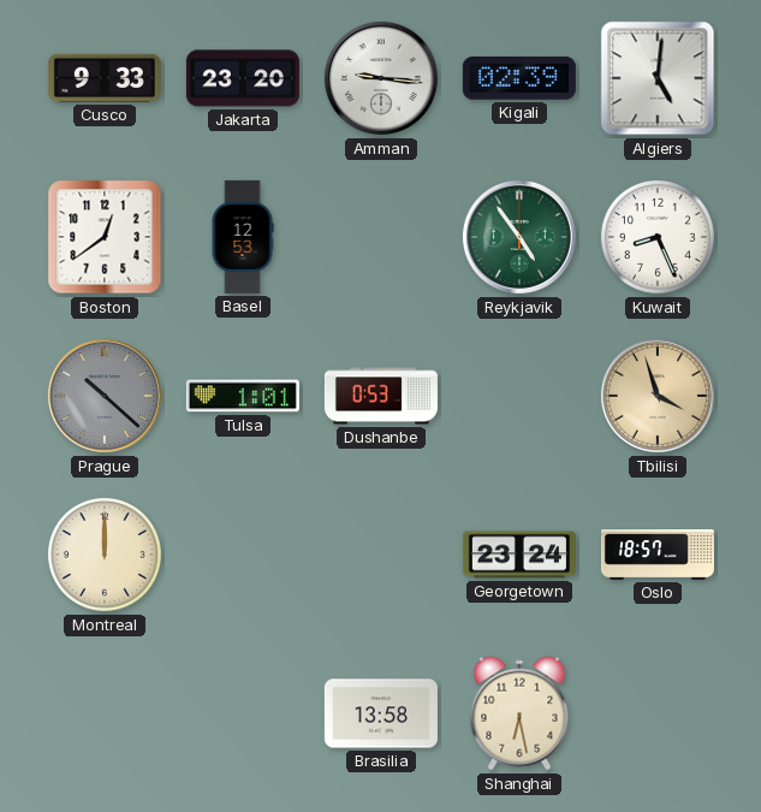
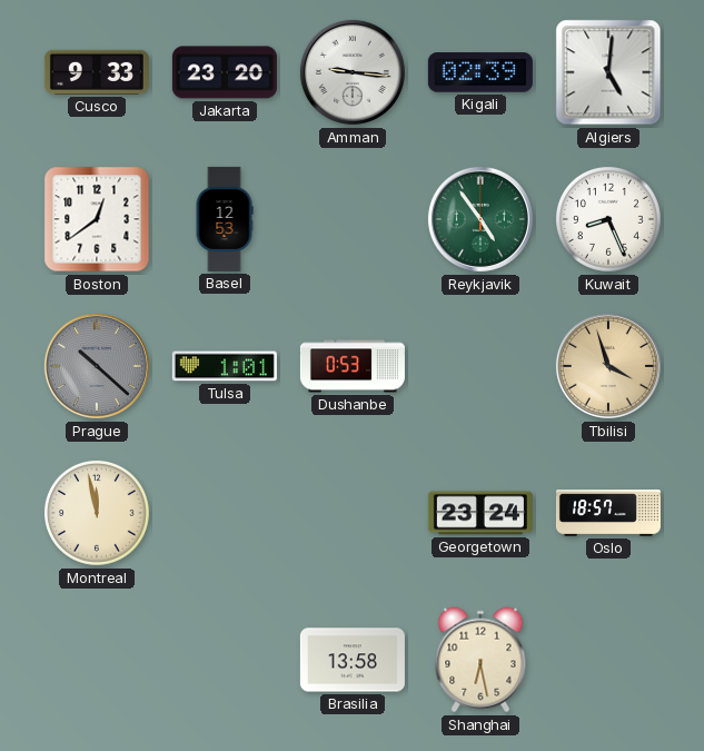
Montreal: 12:00 -> 11:58 (97, 513)
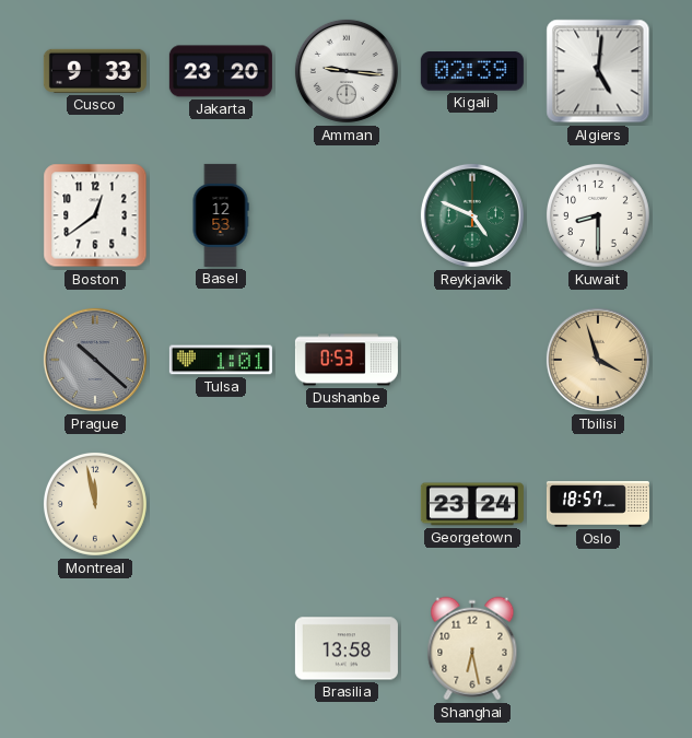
Reykjavik: 4:54 -> 4:49 (472, 215)
Kuwait: 8:26 -> 8:30 (598, 215)
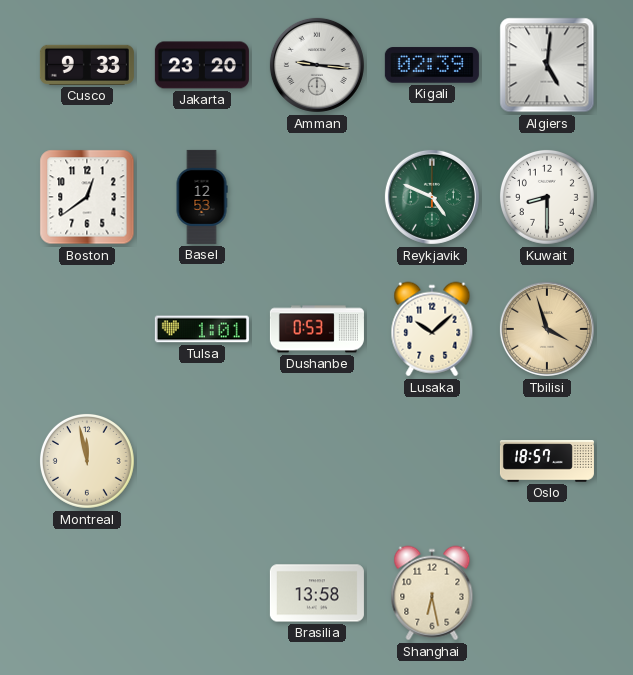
Prague: 10:22 -> none (95, 360)
Lusaka: none -> 10:08 (432, 329)
Georgetown: 23:24 -> none (472, 504)
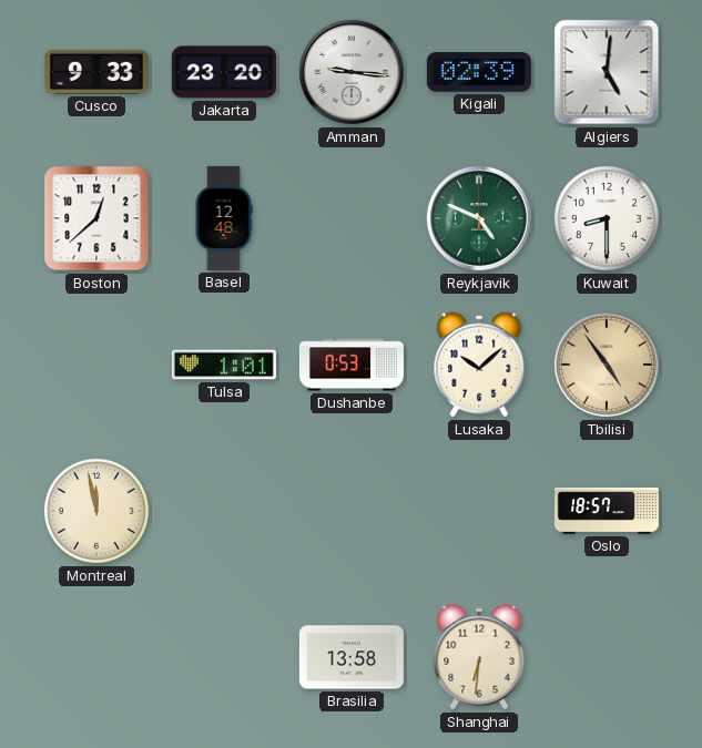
Boston: 12:39 -> 12:38 (96, 218)
Basel: 12:53 -> 12:48 (224, 218)
Tbilisi: 3:57 -> 4:54 (607, 365)
Shanghai: 6:28 -> 6:31 (479, 657)
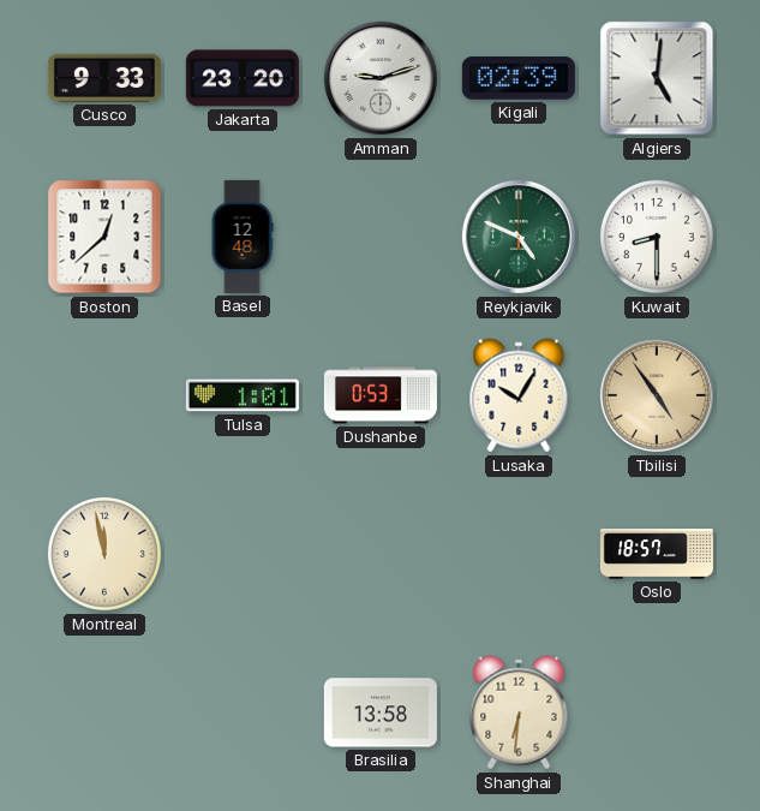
Amman: 9:16 -> 9:12 (381, 78)
Lusaka: 10:08 -> 10:05 (519, 395)
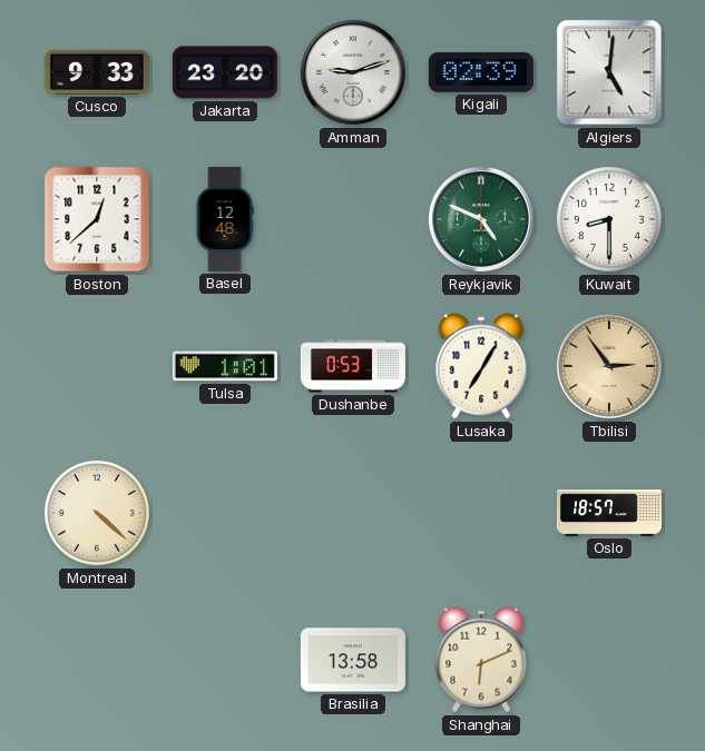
Lusaka: 10:05 -> 7:05 (481, 366)
Tbilisi: 4:54 -> 2:54 (609, 366)
Montreal: 11:58 -> 4:22 (97, 513)
Shanghai: 6:31 -> 6:11 (481, 660)
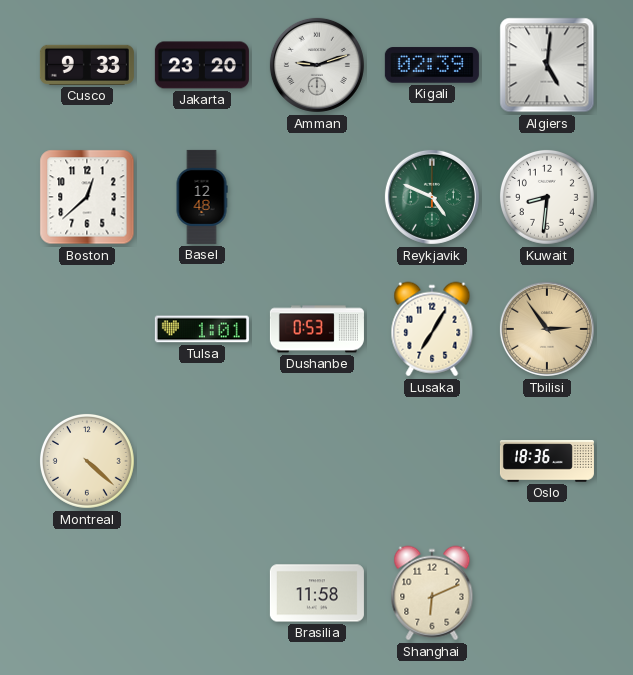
Kuwait: 8:30 -> 8:31 (547, 197)
Oslo: 18:57 -> 18:36 (547, 461)
Brasilia: 13:58 -> 11:58 (317, 593)
